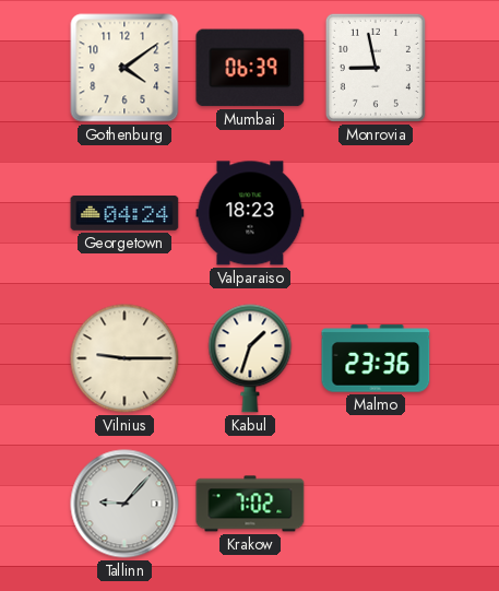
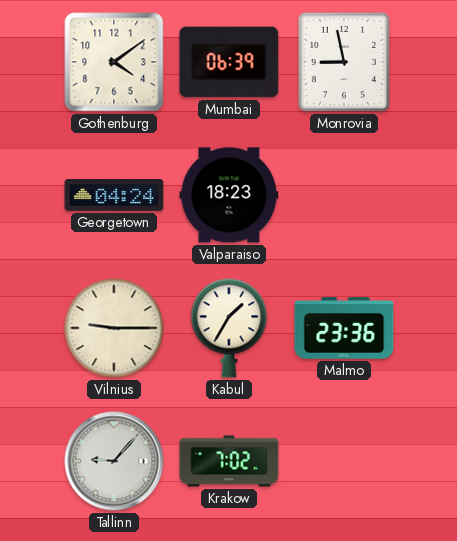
Kabul: 1:33 -> 1:35 (229, 328)
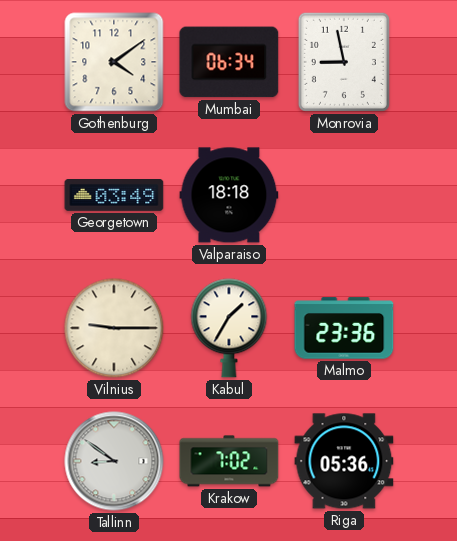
Mumbai: 06:39 -> 06:34 (229, 62)
Georgetown: 04:24 -> 03:49 (114, 196)
Valparaiso: 18:23 -> 18:18 (229, 195)
Tallinn: 9:07 -> 8:51 (114, 461)
Riga: none -> 05:36 (344, 461)
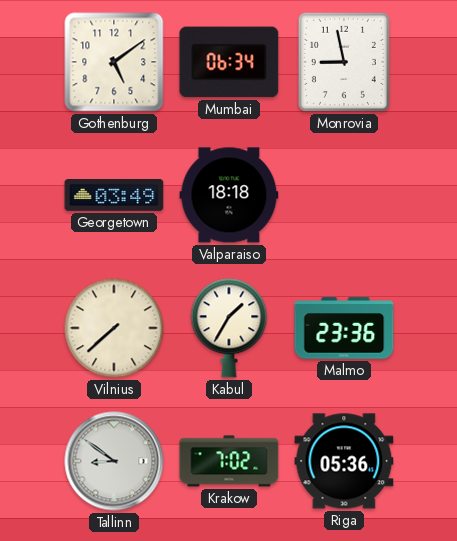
Gothenburg: 4:09 -> 5:09 (114, 62)
Vilnius: 9:15 -> 7:38 (114, 328)
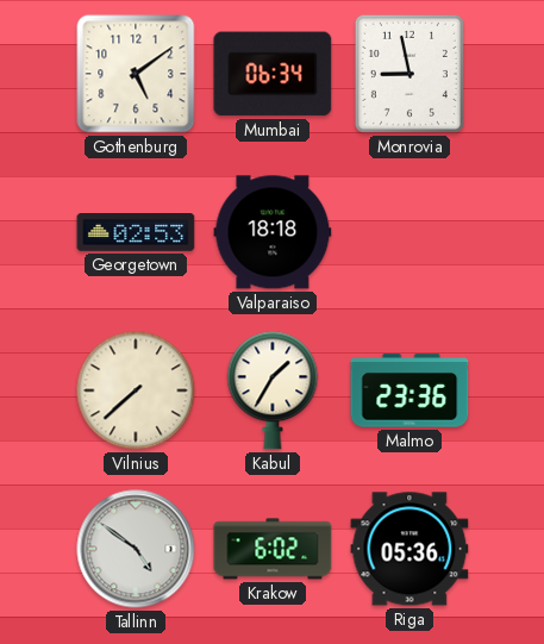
Georgetown: 03:49 -> 02:53 (136, 233)
Tallinn: 8:51 -> 4:51 (136, 549)
Krakow: 7:02 -> 6:02 (273, 549)
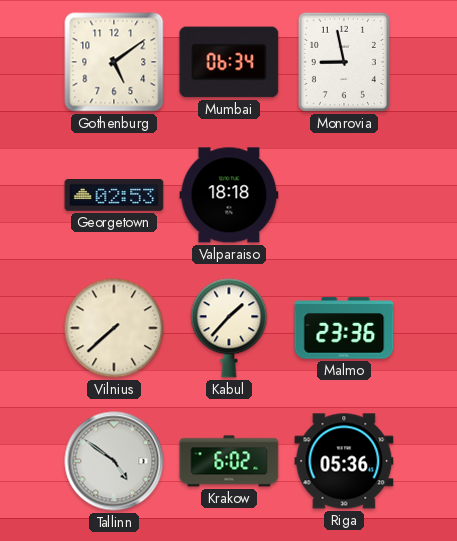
Kabul: 1:35 -> 1:37 (229, 328)
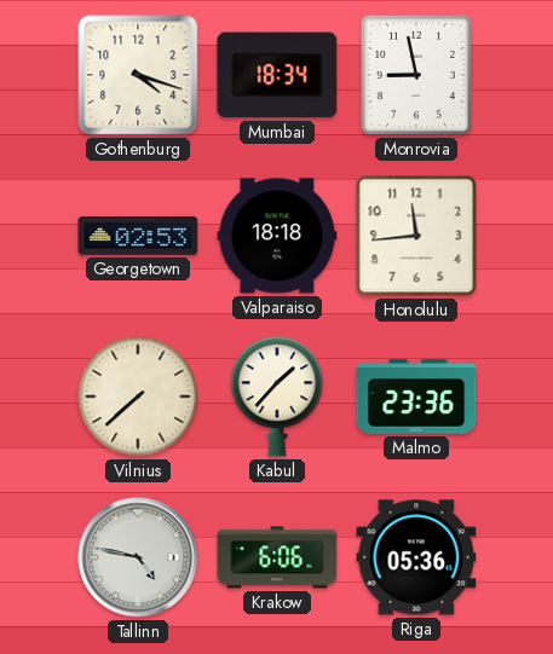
Gothenburg: 5:09 -> 4:18 (138, 75)
Mumbai: 06:34 -> 18:34 (277, 75)
Honolulu: none -> 11:44 (416, 236)
Tallinn: 4:51 -> 4:47 (138, 557)
Krakow: 6:02 -> 6:06 (277, 557)
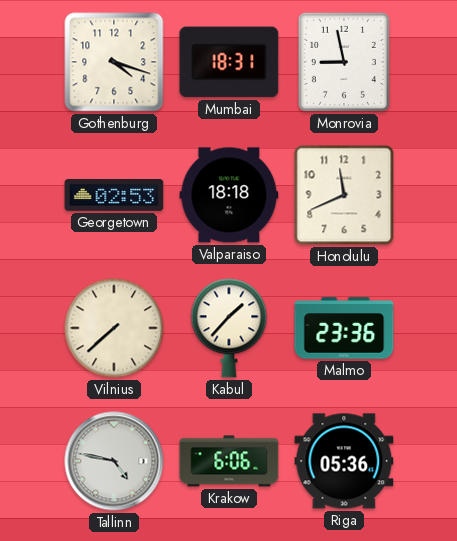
Mumbai: 18:34 -> 18:31 (229, 62)
Honolulu: 11:44 -> 11:41 (344, 195)
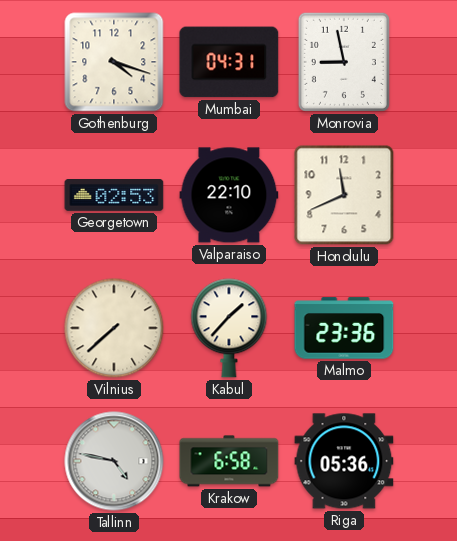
Mumbai: 18:31 -> 04:31 (229, 62)
Valparaiso: 18:18 -> 22:10 (229, 195)
Krakow: 6:06 -> 6:58 (229, 461)
